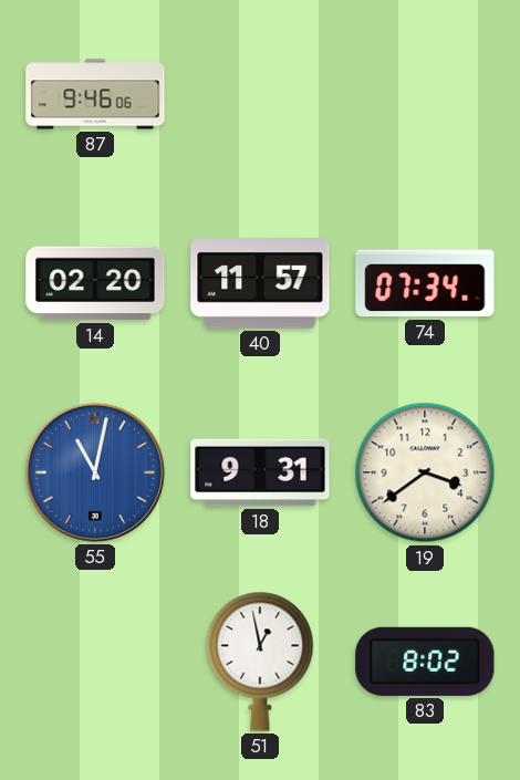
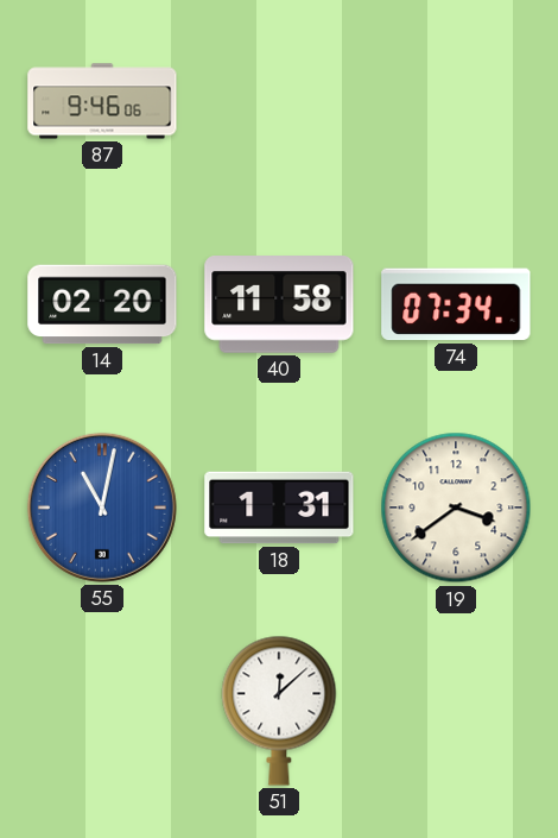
40: 11:57 -> 11:58 (279, 304)
18: 9:31 -> 1:31 (279, 508)
51: 12:58 -> 12:08 (279, 711)
83: 8:02 -> none (425, 662)
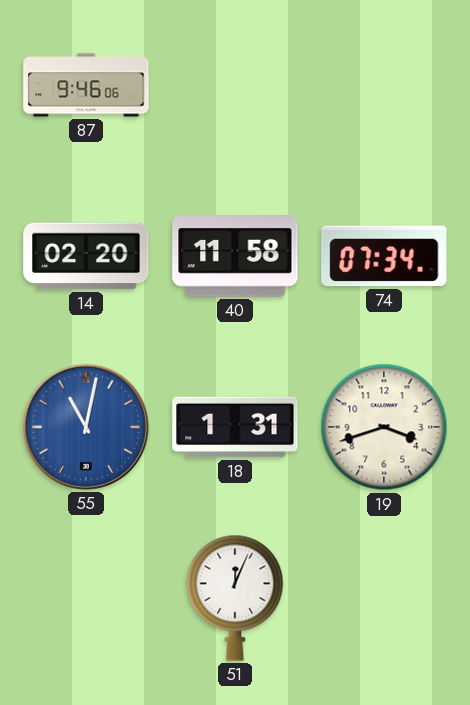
19: 3:39 -> 3:42 (384, 427)
51: 12:08 -> 12:04 (235, 598)
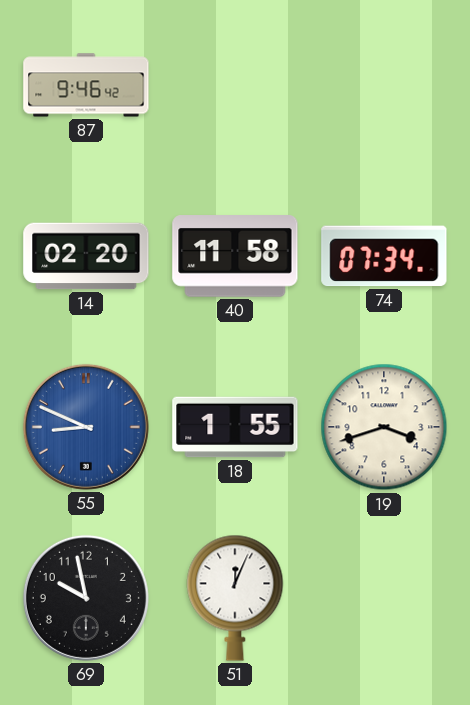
87: 9:46:06 -> 9:46:42 (86, 85)
55: 11:02 -> 8:49 (86, 427)
18: 1:31 -> 1:55 (235, 427)
69: none -> 9:58 (86, 598)
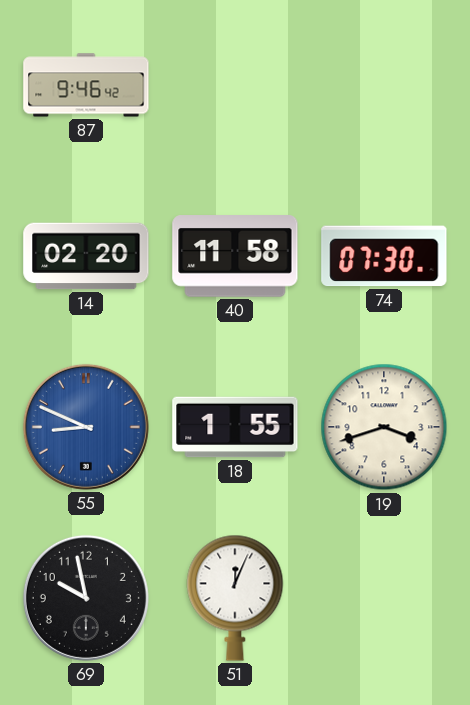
74: 07:34 -> 07:30 (384, 256)
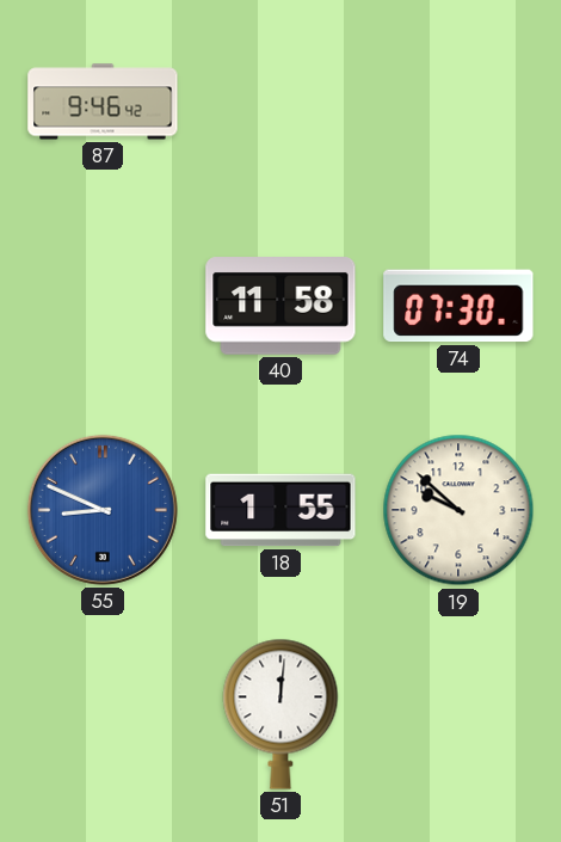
14: 02:20 -> none (86, 256)
19: 3:42 -> 9:52 (458, 510)
69: 9:58 -> none (86, 598)
51: 12:04 -> 12:01 (280, 714)
